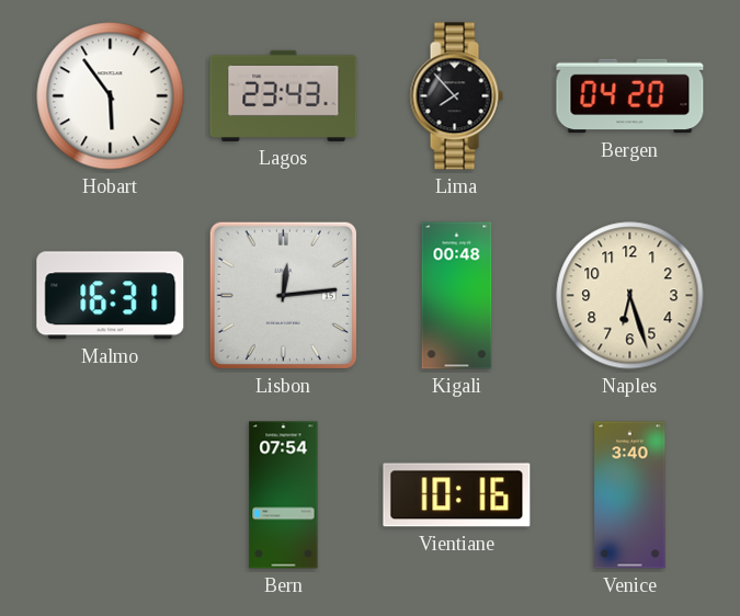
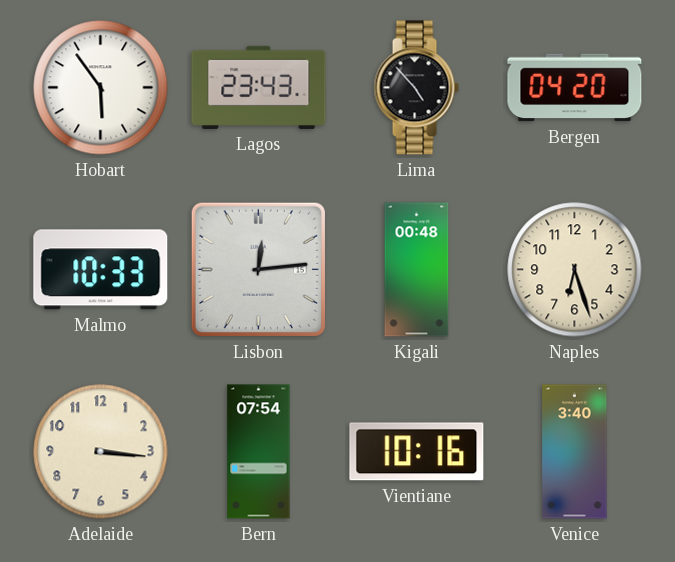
Lima: 7:53 -> 4:53 (416, 88)
Malmo: 16:31 -> 10:33 (101, 270)
Adelaide: none -> 3:16 (101, 452)
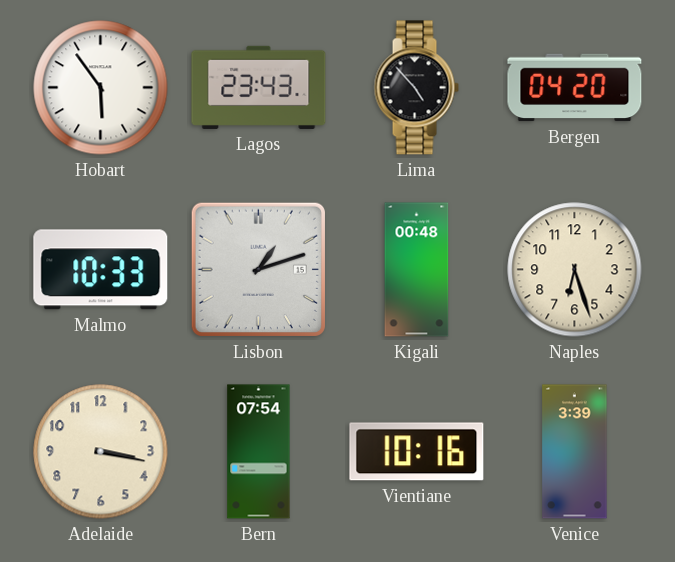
Lisbon: 12:14 -> 1:12 (258, 269)
Adelaide: 3:16 -> 3:17 (101, 452)
Venice: 3:40 -> 3:39 (575, 452)
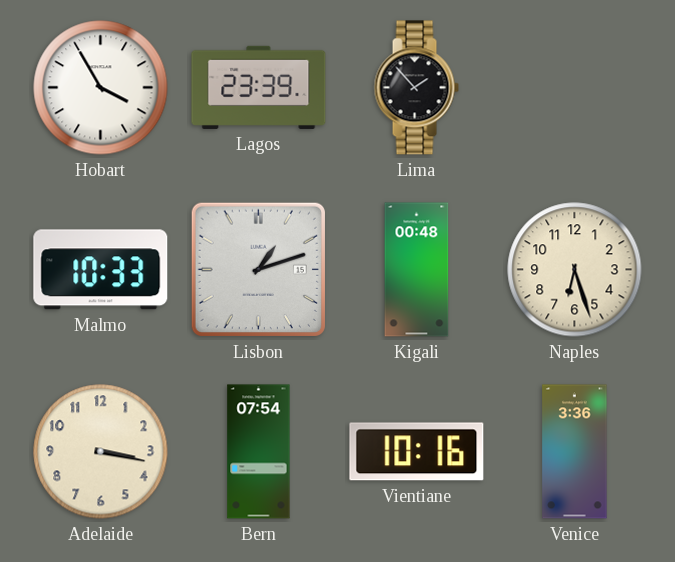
Hobart: 5:54 -> 3:55 (101, 88)
Lagos: 23:43 -> 23:39 (259, 87)
Lima: 4:53 -> 1:53 (416, 88)
Bergen: 04:20 -> none (575, 88)
Venice: 3:39 -> 3:36 (575, 452)
